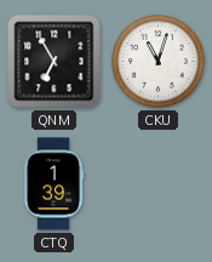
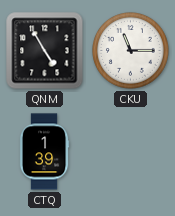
QNM: 6:55 -> 4:55 (45, 51)
CKU: 11:03 -> 11:15 (131, 51)
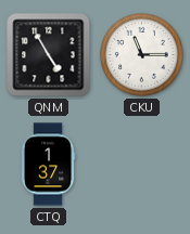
CTQ: 1:39 -> 1:37 (48, 165)
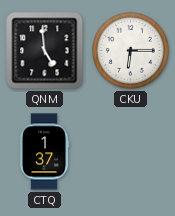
QNM: 4:55 -> 4:59 (45, 51)
CKU: 11:15 -> 6:15 (131, 51)
